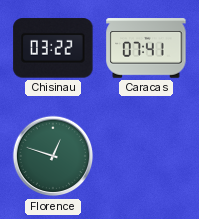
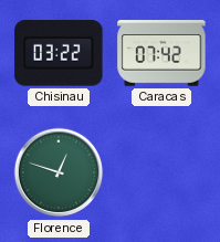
Caracas: 07:41 -> 07:42 (161, 53)
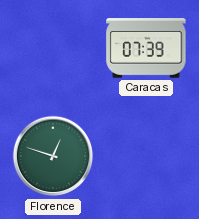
Chisinau: 03:22 -> none (59, 53)
Caracas: 07:42 -> 07:39 (146, 48)
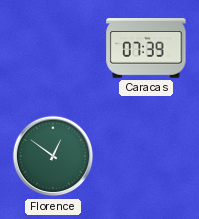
Florence: 12:48 -> 12:51 (53, 156)
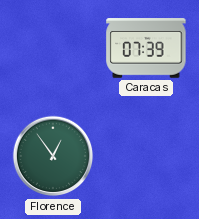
Florence: 12:51 -> 12:54 (53, 156)
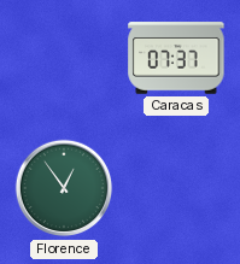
Caracas: 07:39 -> 07:37 (176, 58)
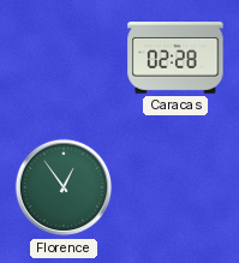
Caracas: 07:37 -> 02:28 (175, 58)
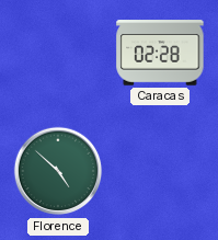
Florence: 12:54 -> 4:52 (58, 171)
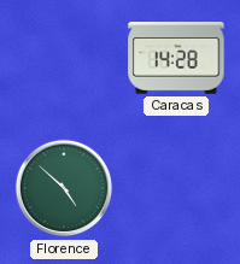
Caracas: 02:28 -> 14:28 (176, 58)
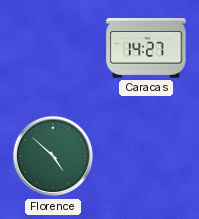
Caracas: 14:28 -> 14:27 (146, 48)
